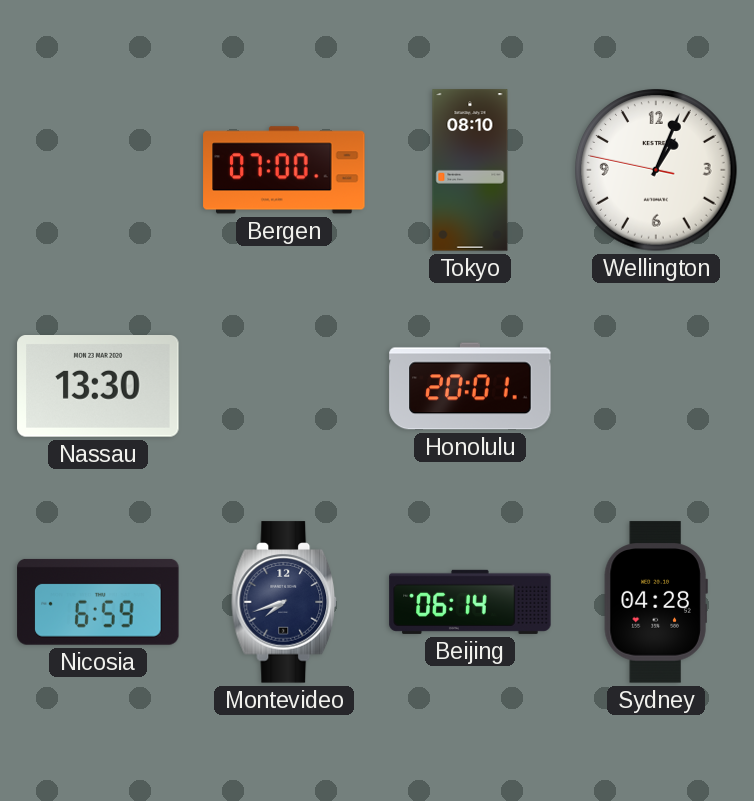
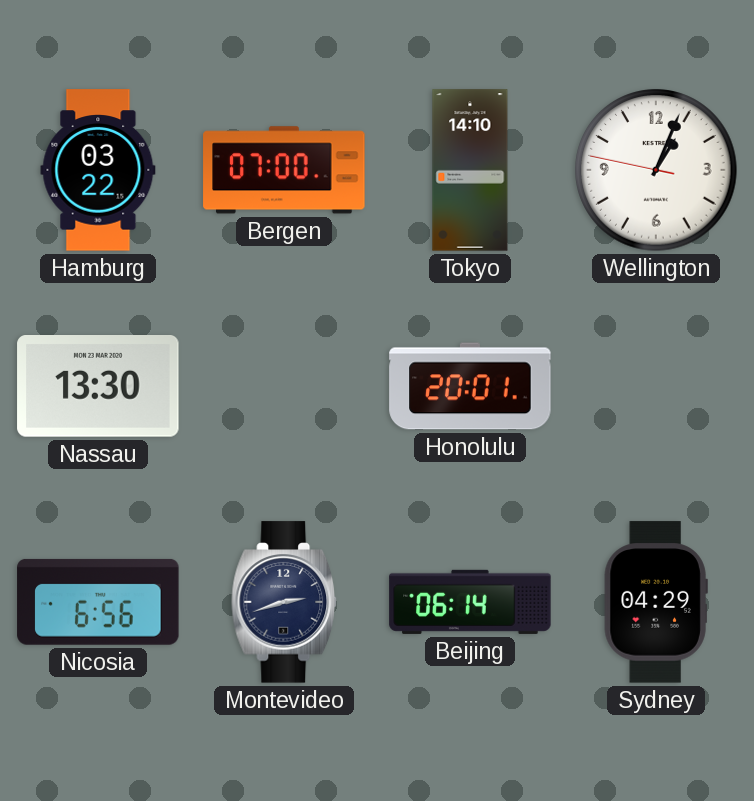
Hamburg: none -> 03:22 (98, 170)
Tokyo: 08:10 -> 14:10 (470, 170)
Nicosia: 6:59 -> 6:56 (98, 602)
Montevideo: 7:42 -> 2:42 (285, 602)
Sydney: 04:28 -> 04:29 (656, 602)
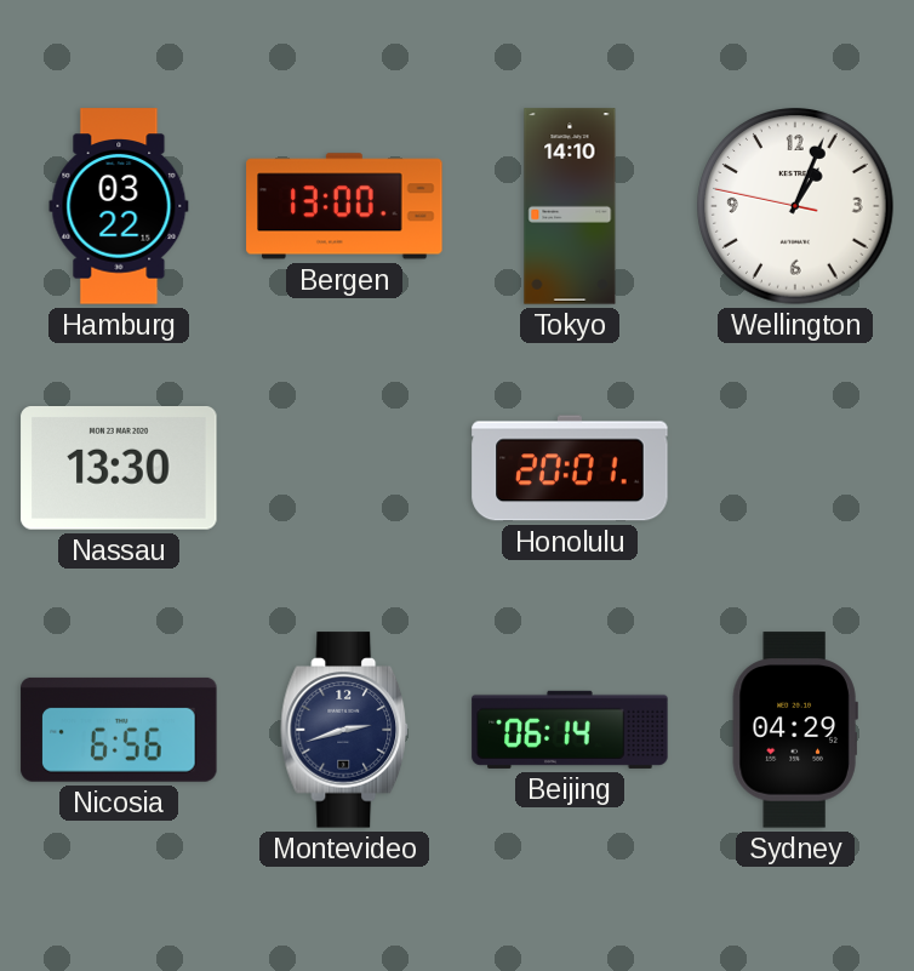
Bergen: 07:00 -> 13:00 (344, 206)
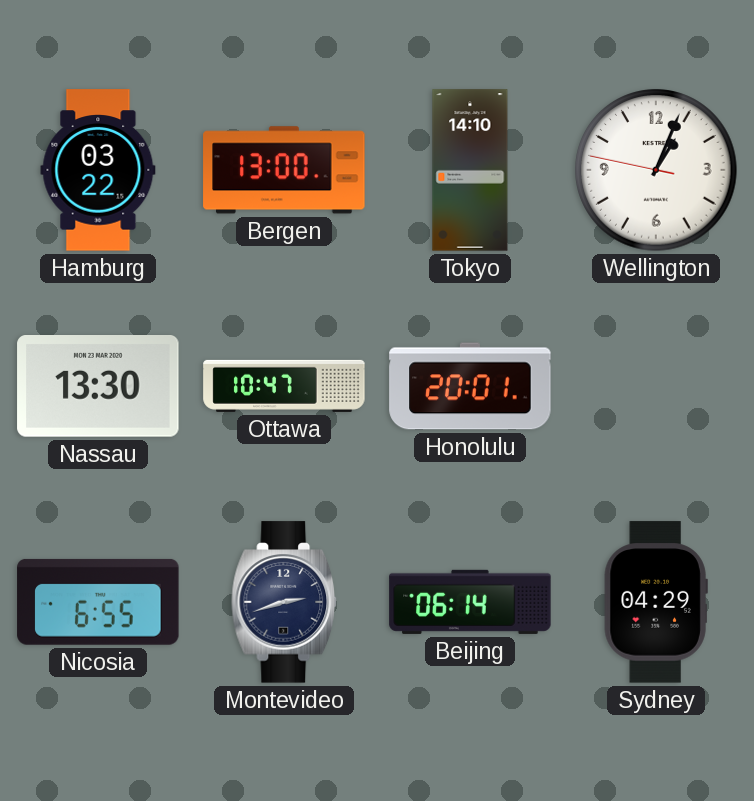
Ottawa: none -> 10:47 (284, 386)
Nicosia: 6:56 -> 6:55 (98, 602)
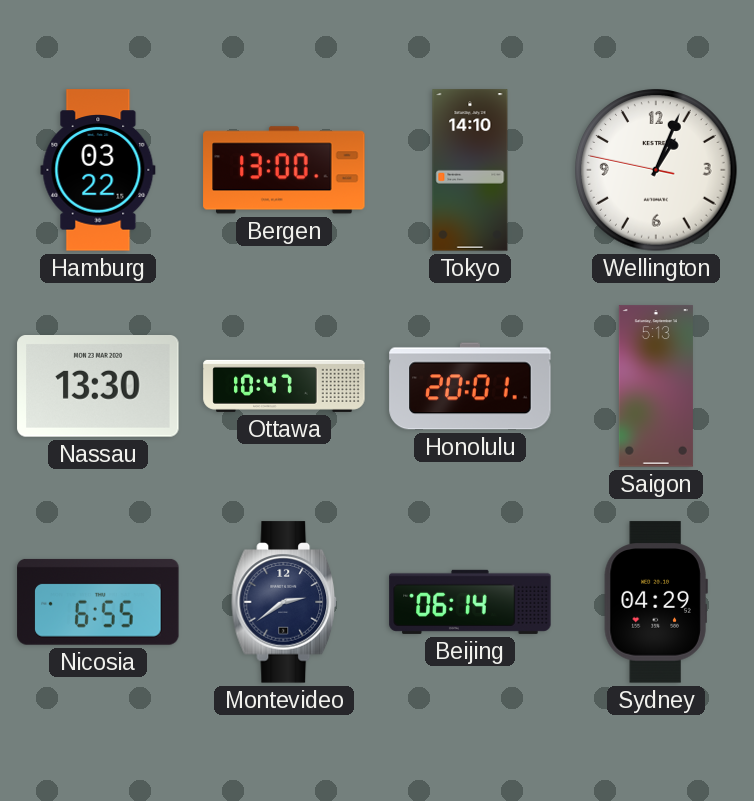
Saigon: none -> 5:13 (656, 386)
Montevideo: 2:42 -> 2:39 (285, 602)
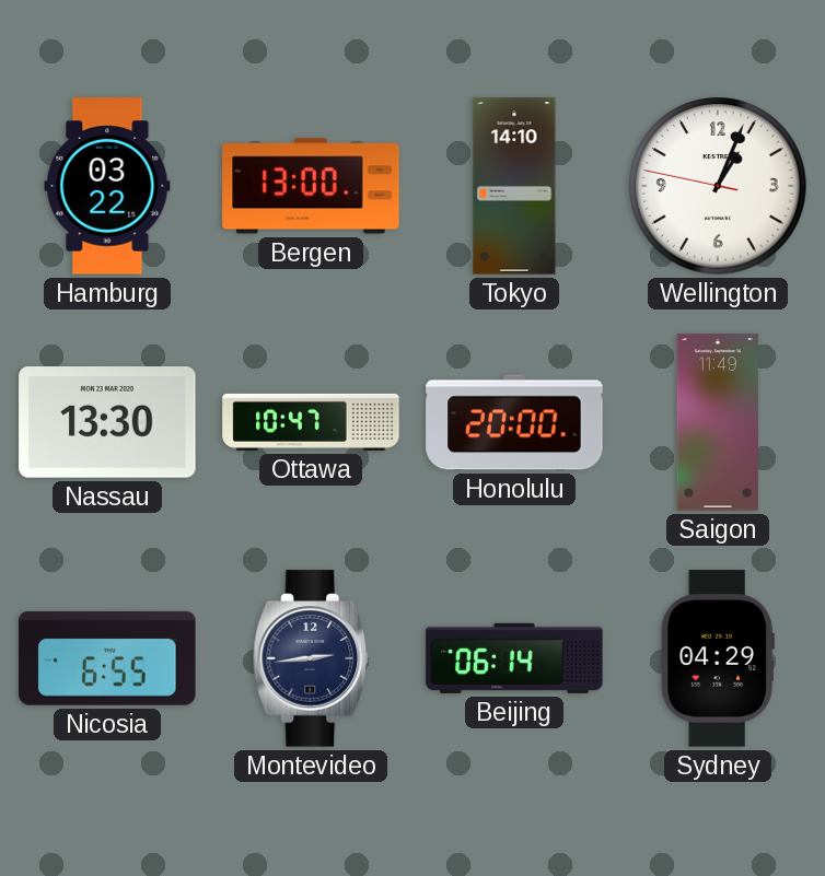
Honolulu: 20:01 -> 20:00 (514, 422)
Saigon: 5:13 -> 11:49 (718, 422)
Montevideo: 2:39 -> 2:44 (312, 658)
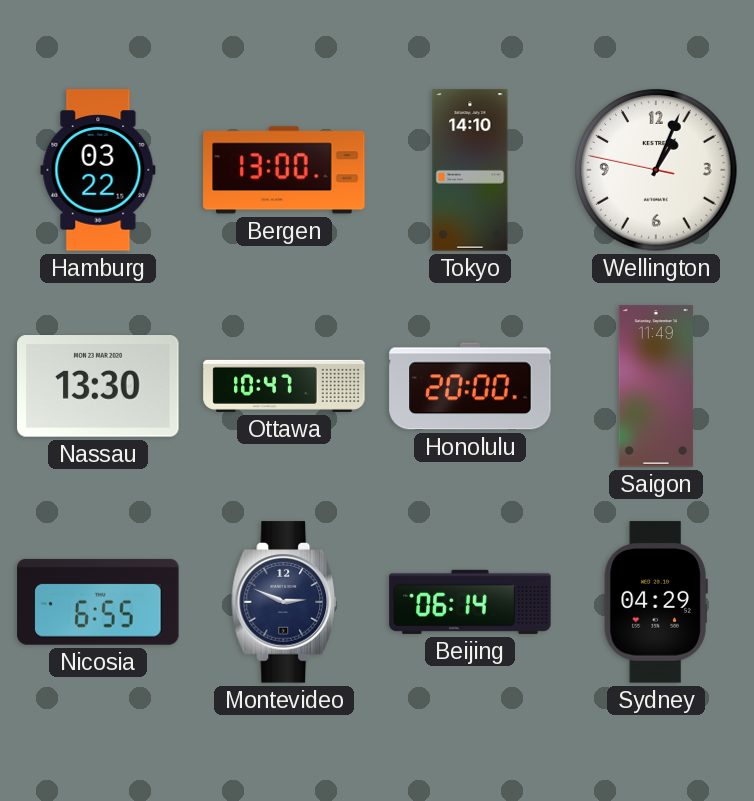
Montevideo: 2:44 -> 2:49 (285, 602)
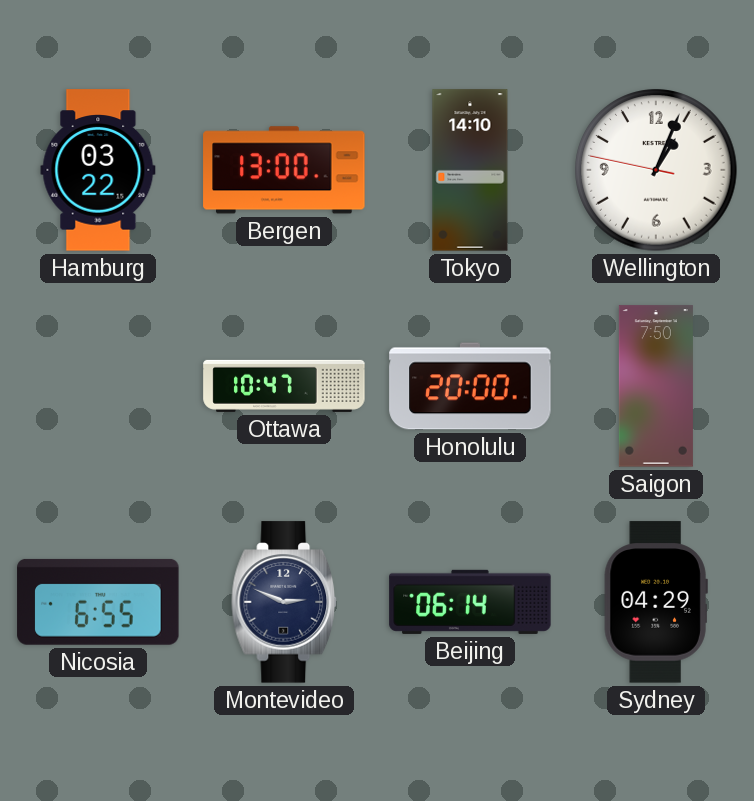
Nassau: 13:30 -> none (98, 386)
Saigon: 11:49 -> 7:50 (656, 386)
